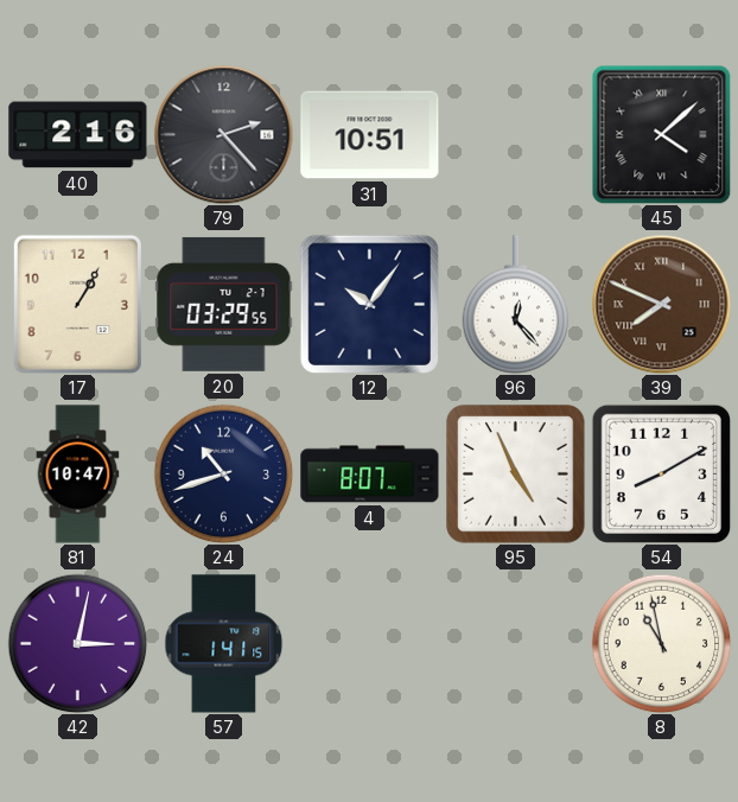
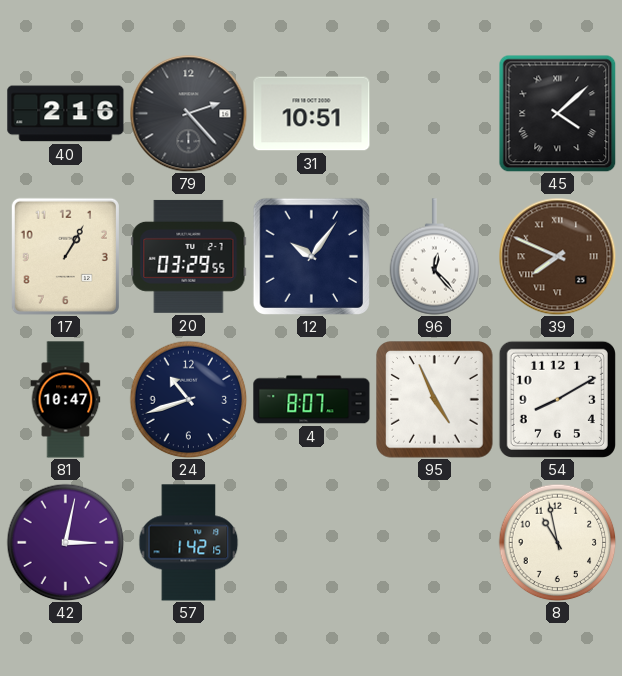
57: 1:41 -> 1:42 (189, 543)
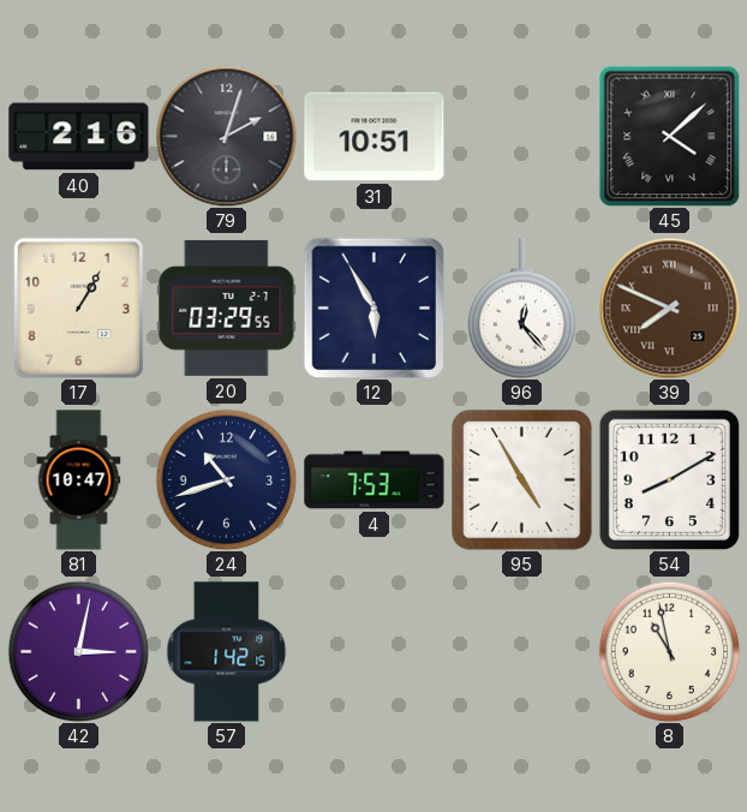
79: 2:23 -> 2:03 (226, 136)
12: 10:06 -> 5:55 (374, 308)
4: 8:07 -> 7:53 (375, 480)
95: 4:56 -> 4:55 (522, 480)
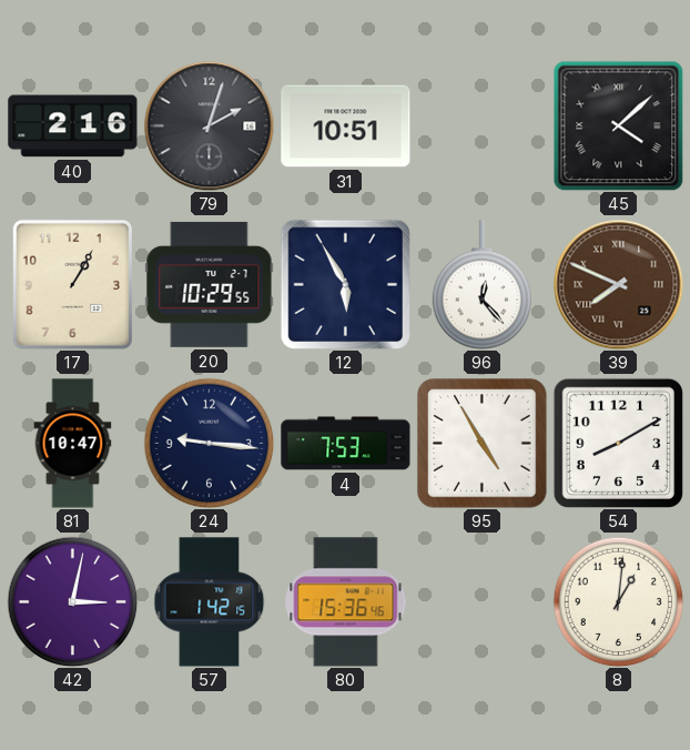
20: 03:29 -> 10:29 (210, 284)
24: 10:42 -> 9:16 (209, 443)
80: none -> 15:36 (346, 602)
8: 10:58 -> 1:01 (618, 601)
